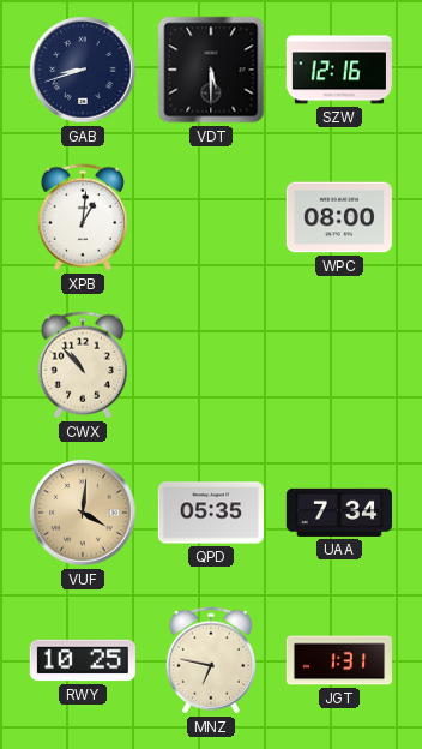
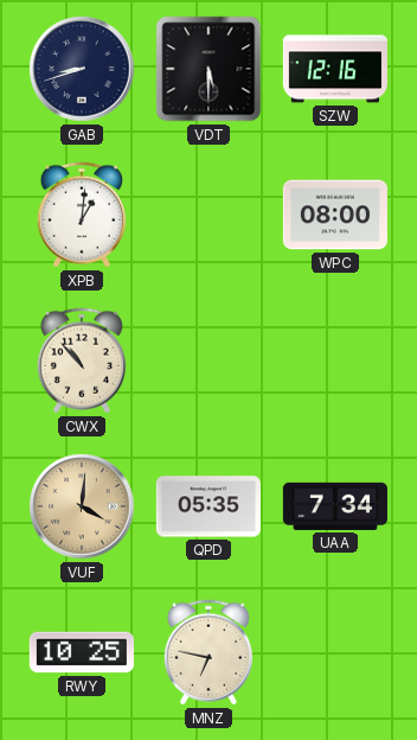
JGT: 1:31 -> none (338, 660)
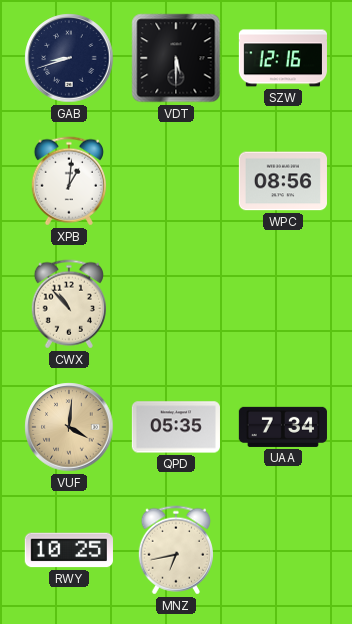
WPC: 08:00 -> 08:56 (283, 181)
MNZ: 6:47 -> 6:43 (176, 550)
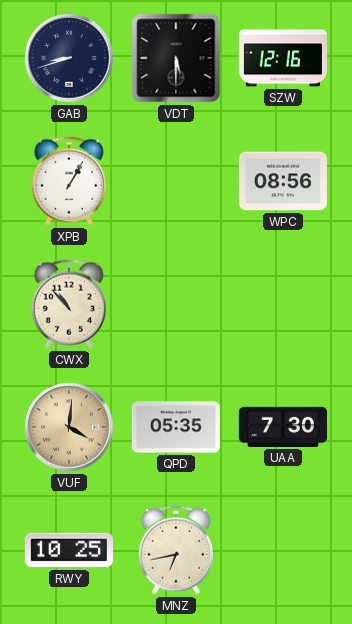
XPB: 1:01 -> 1:05 (69, 181)
UAA: 7:34 -> 7:30 (283, 427)
